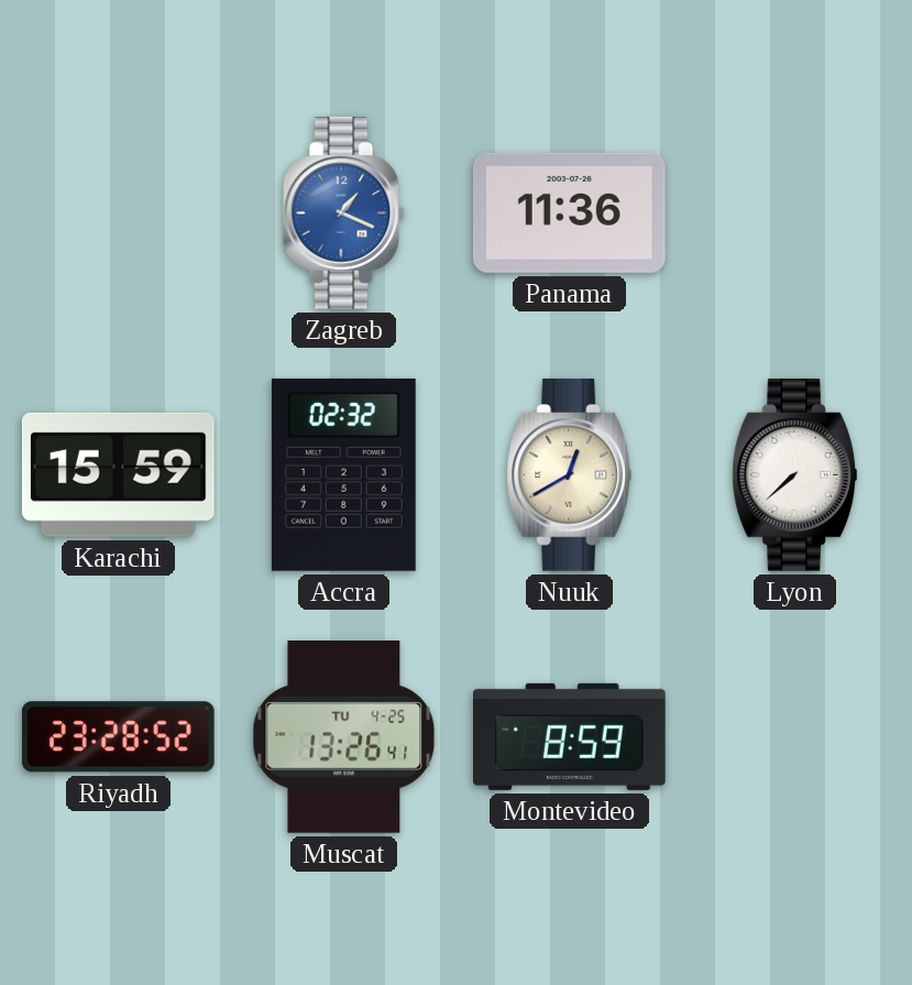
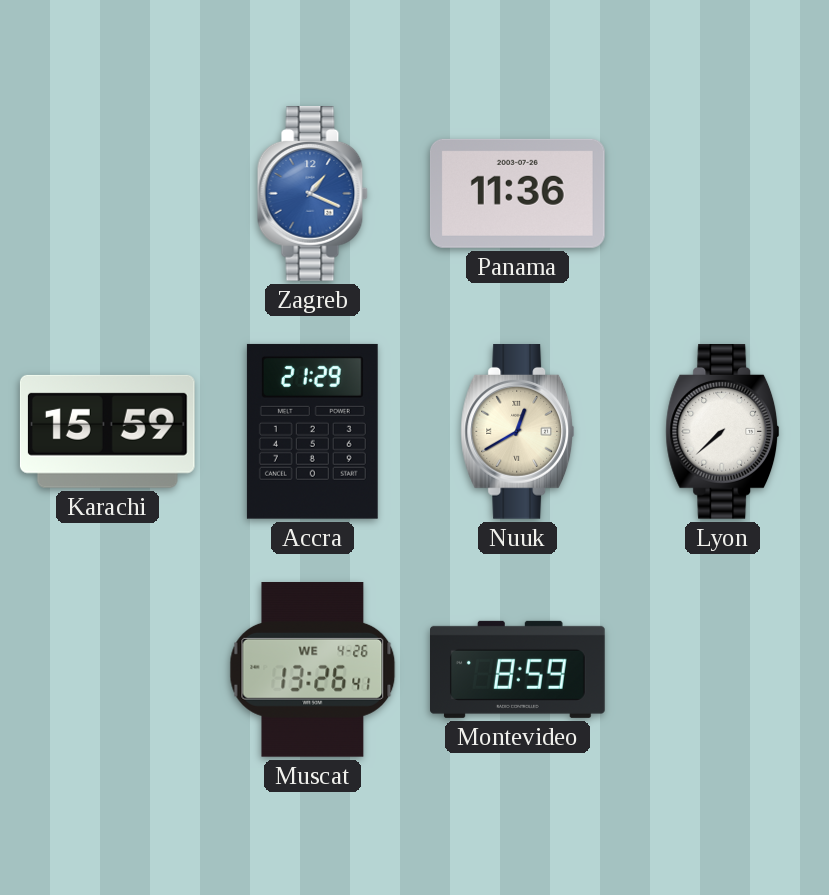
Accra: 02:32 -> 21:29 (312, 431)
Riyadh: 23:28 -> none (118, 737)
Muscat date: TU 4-25 -> WE 4-26 (313, 670)
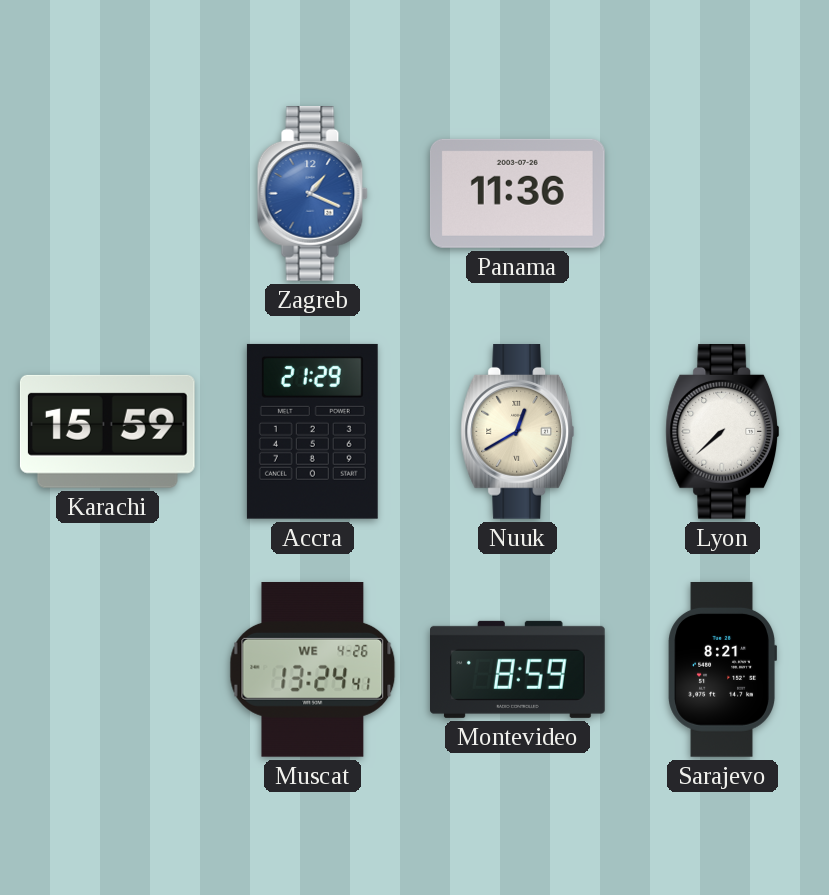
Muscat: 13:26 -> 13:24 (313, 670)
Sarajevo: none -> 8:21 (722, 670)
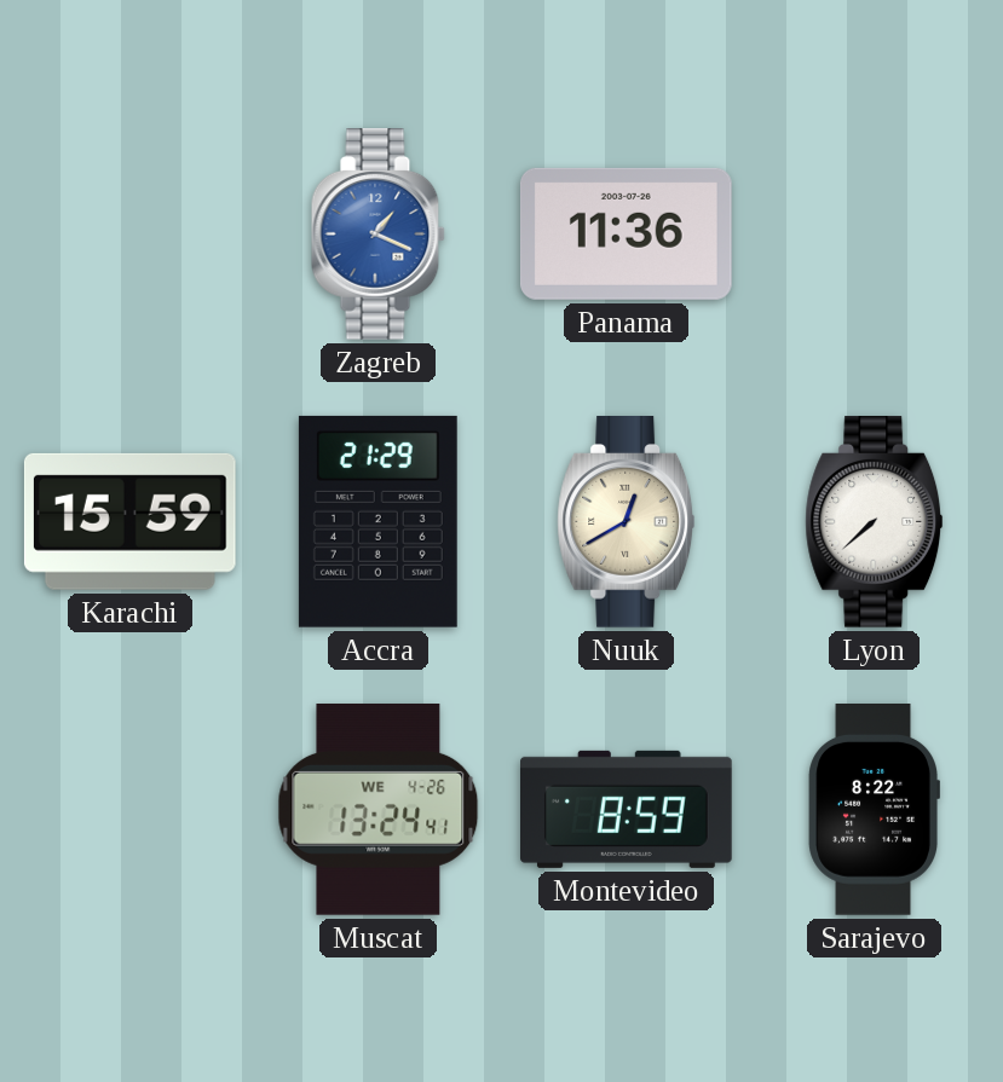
Sarajevo: 8:21 -> 8:22 (874, 810)
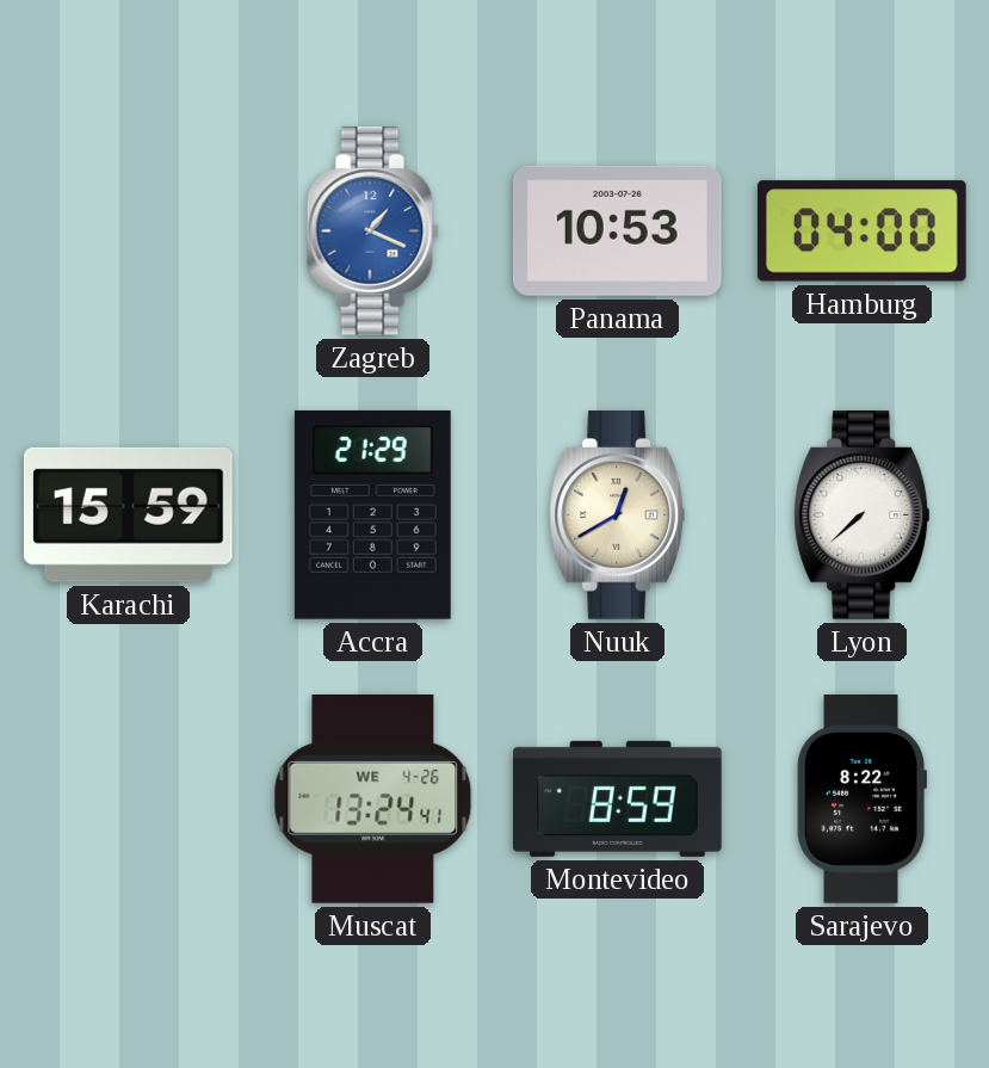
Panama: 11:36 -> 10:53 (617, 230)
Hamburg: none -> 04:00 (861, 231)
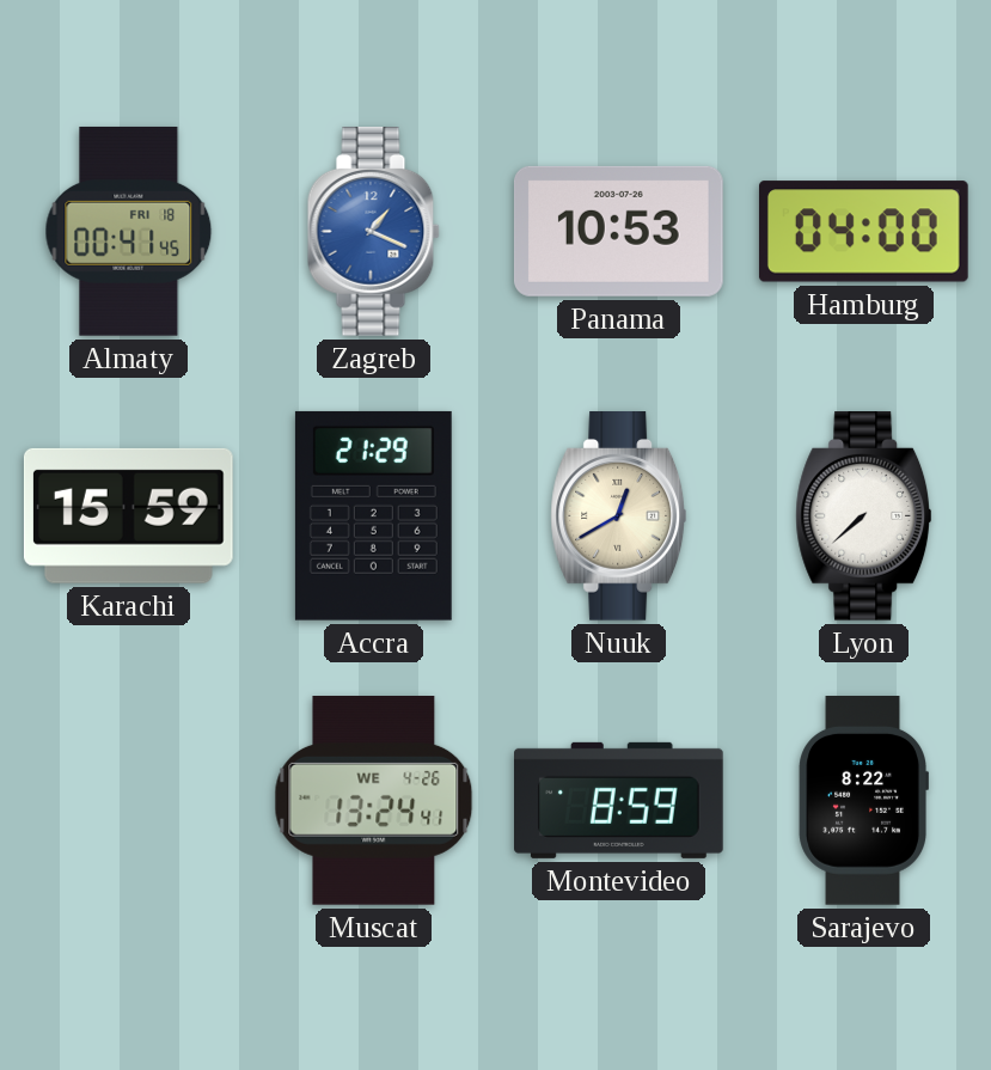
Almaty: none -> 00:41 (129, 231)
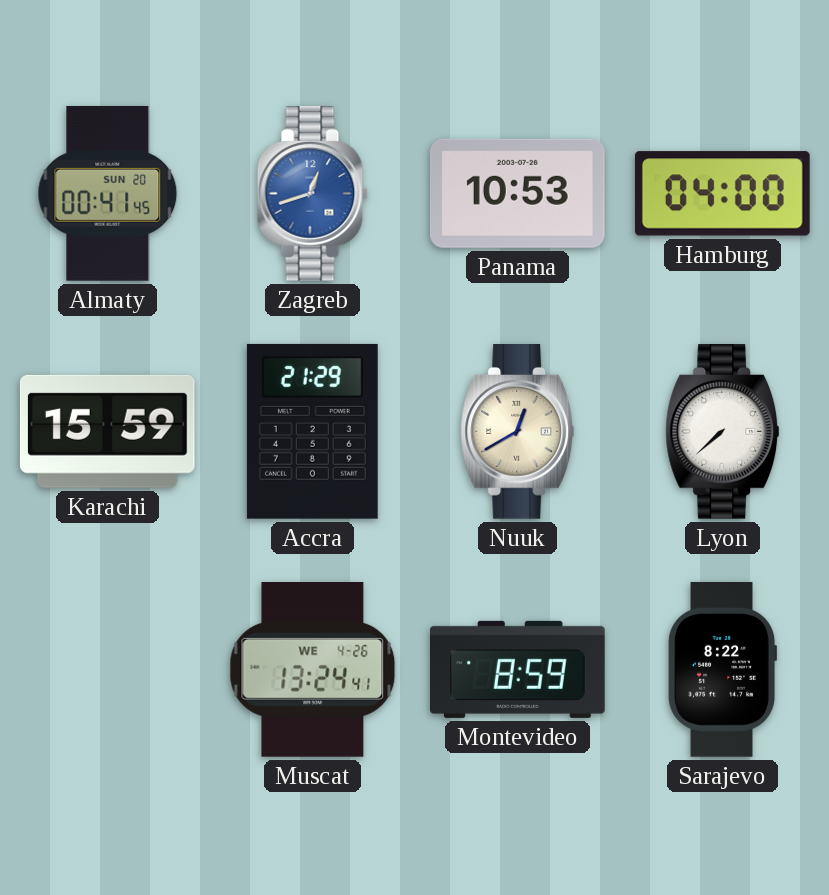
Almaty date: FRI 18 -> SUN 20 (108, 193)
Zagreb: 1:19 -> 12:42 (312, 194)
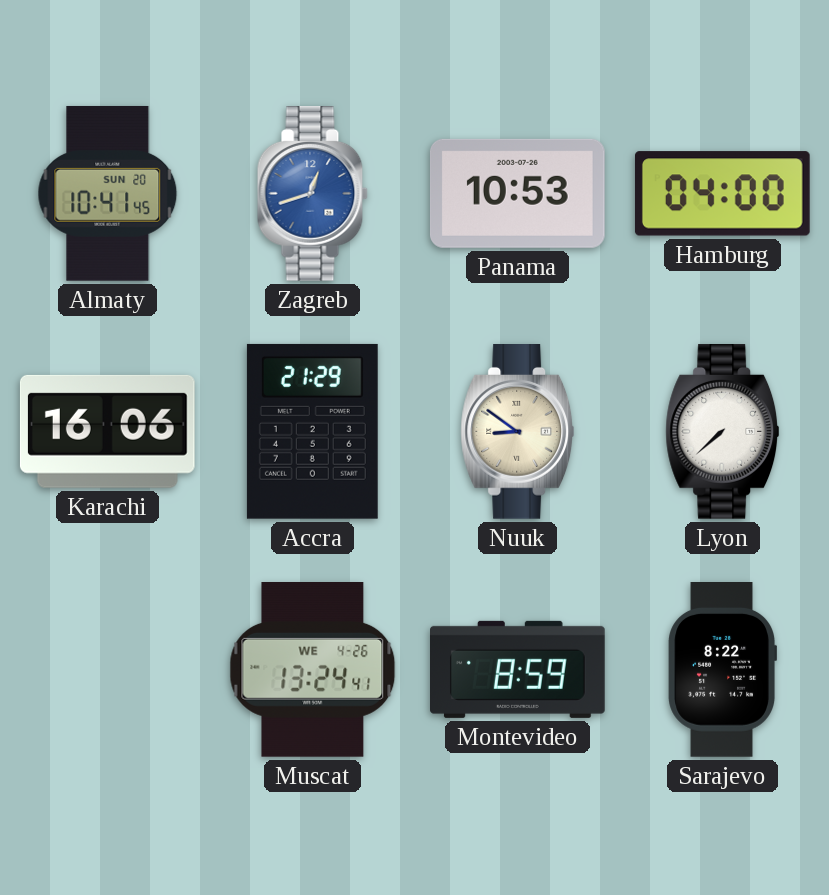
Almaty: 00:41 -> 10:41 (108, 193)
Karachi: 15:59 -> 16:06 (107, 431)
Nuuk: 12:40 -> 8:51 (518, 432)
